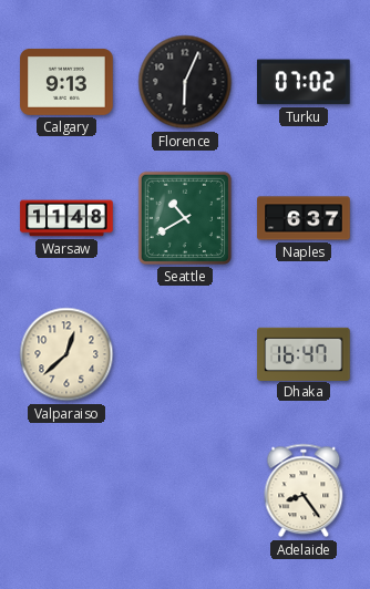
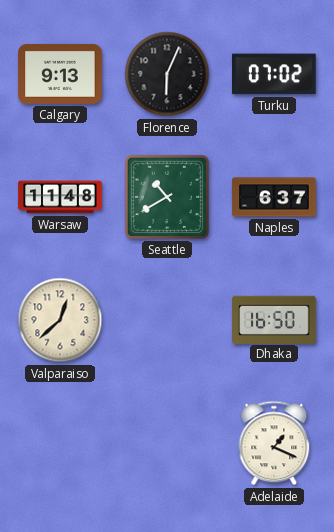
Dhaka: 16:47 -> 16:50 (274, 319)
Adelaide: 8:24 -> 1:19 (274, 443)
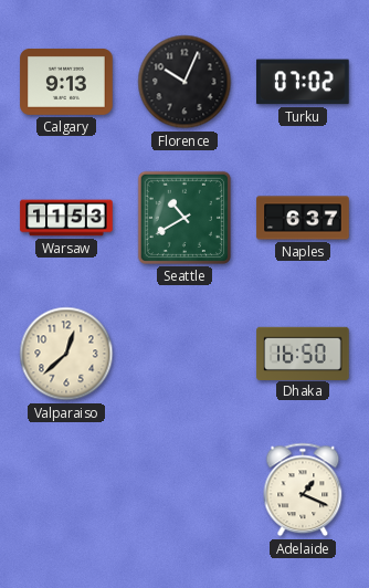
Florence: 6:04 -> 10:04 (184, 82)
Warsaw: 11:48 -> 11:53 (66, 218)
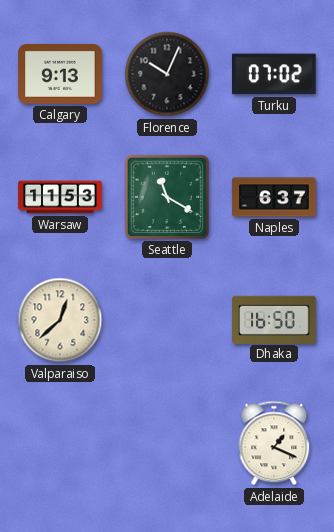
Seattle: 10:40 -> 11:20 (167, 197)
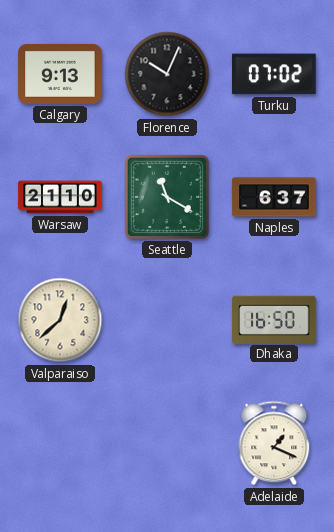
Warsaw: 11:53 -> 21:10 (60, 197)
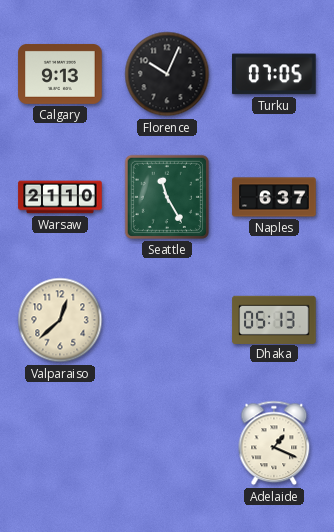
Turku: 07:02 -> 07:05 (275, 74)
Seattle: 11:20 -> 11:25 (167, 197)
Dhaka: 16:50 -> 05:13 (274, 319)
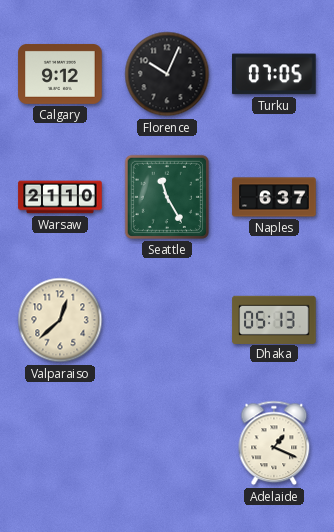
Calgary: 9:13 -> 9:12 (60, 74)
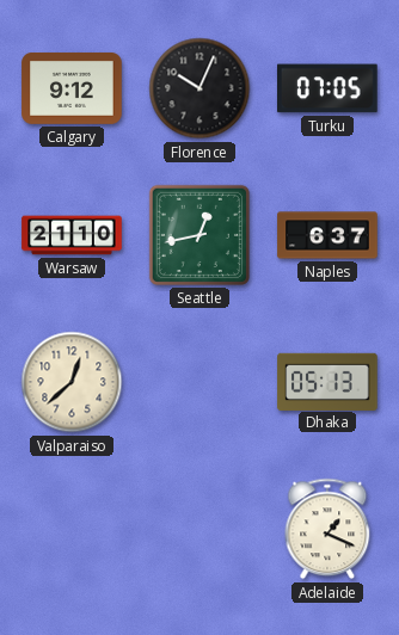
Seattle: 11:25 -> 12:43 (199, 235)
